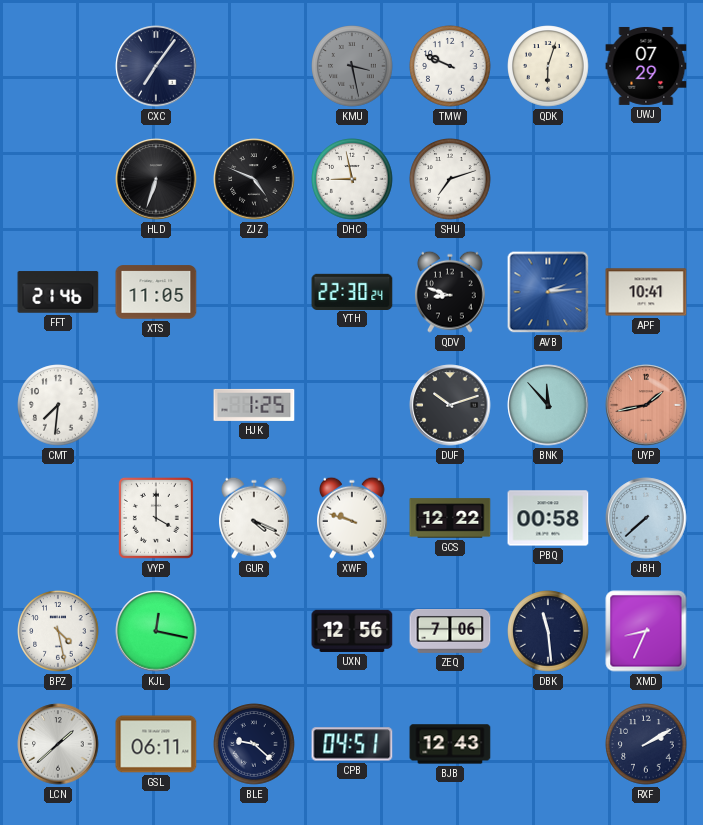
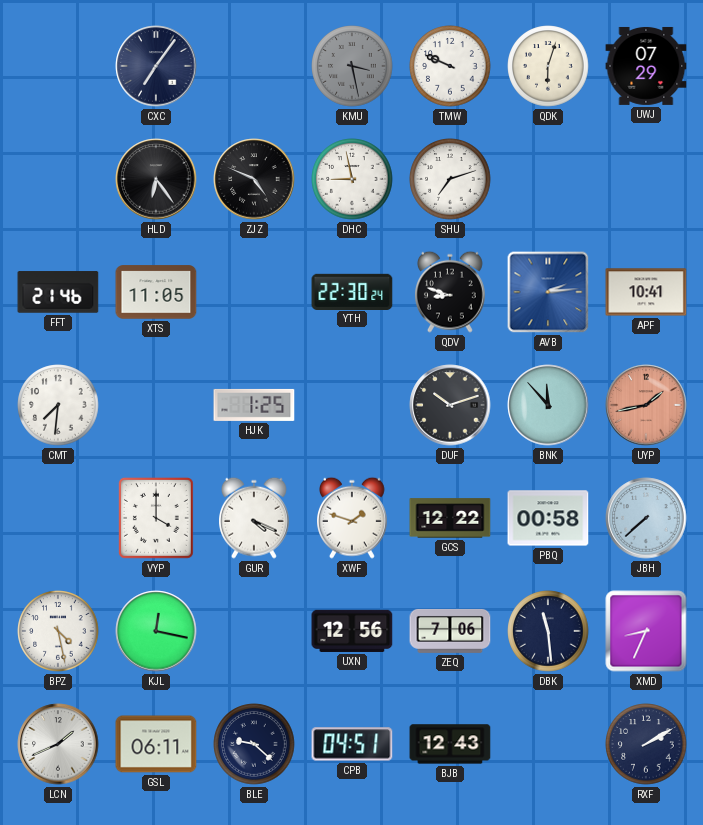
HLD: 6:33 -> 6:24 (156, 179)
XWF: 9:48 -> 1:48 (353, 518)
LCN: 1:38 -> 1:41 (58, 744)
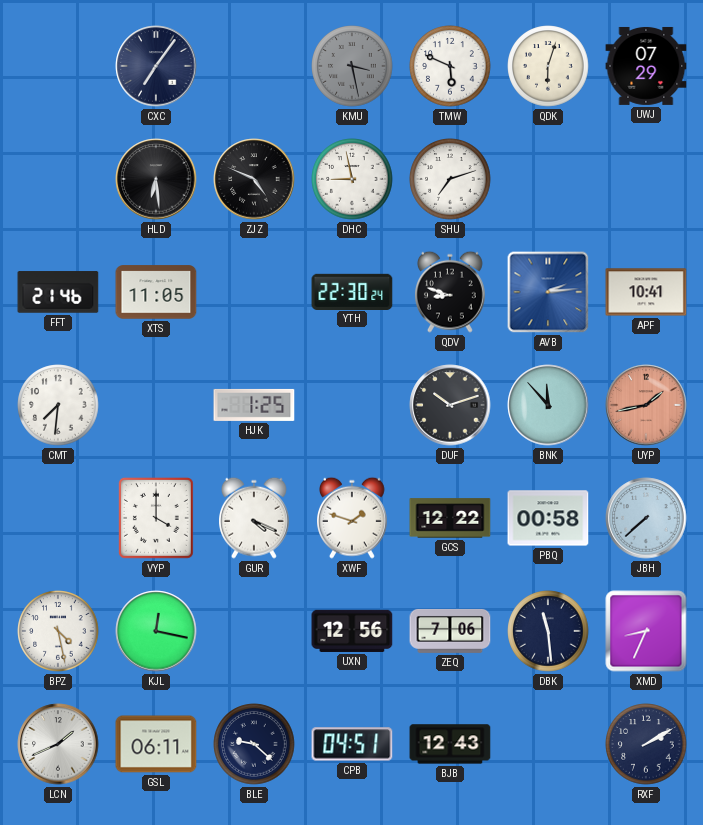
TMW: 9:49 -> 5:49 (450, 66)
HLD: 6:24 -> 6:29 (156, 179)
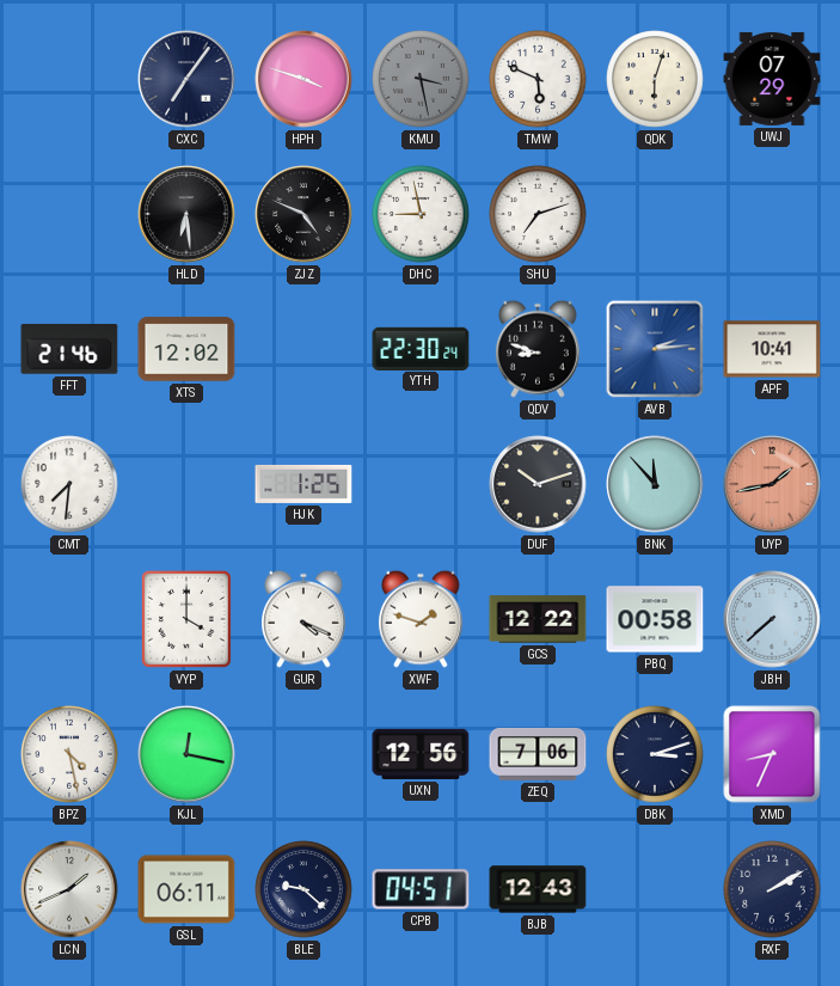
HPH: none -> 3:48 (303, 79)
XTS: 11:05 -> 12:02 (186, 349)
DBK: 11:29 -> 3:12 (655, 754)
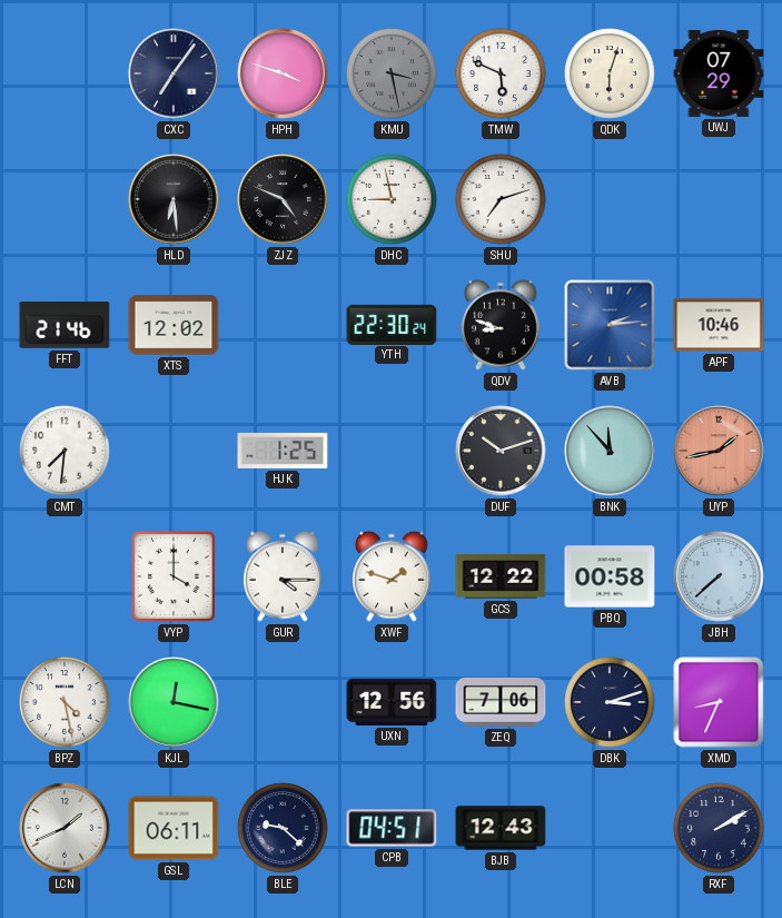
APF: 10:41 -> 10:46 (719, 325)
GUR: 4:19 -> 4:15 (284, 576)
